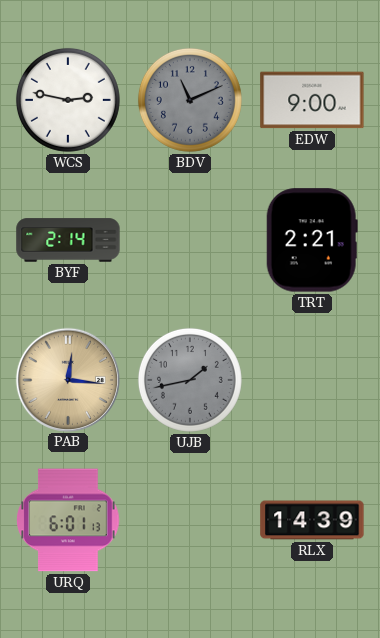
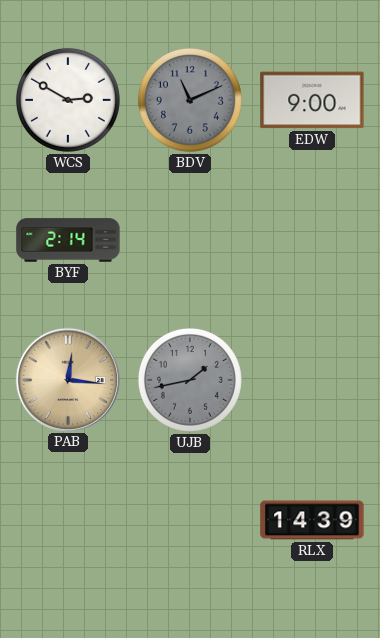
WCS: 2:47 -> 2:50 (68, 100)
TRT: 2:21 -> none (312, 240)
URQ: 6:01 -> none (68, 520)
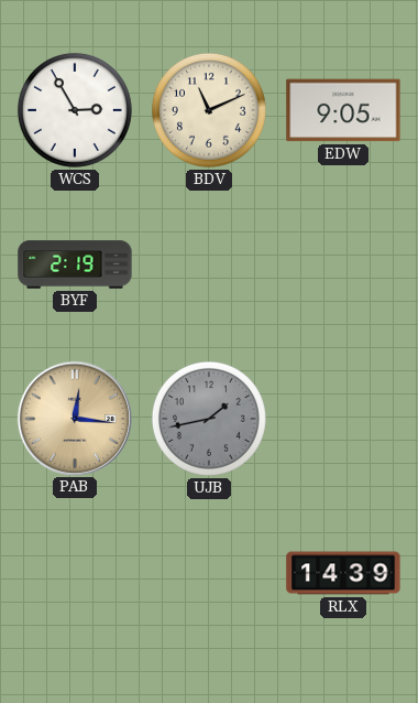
WCS: 2:50 -> 2:55 (75, 110)
BDV dial: grey -> cream (209, 110)
EDW: 9:00 -> 9:05 (343, 110)
BYF: 2:14 -> 2:19 (75, 264)
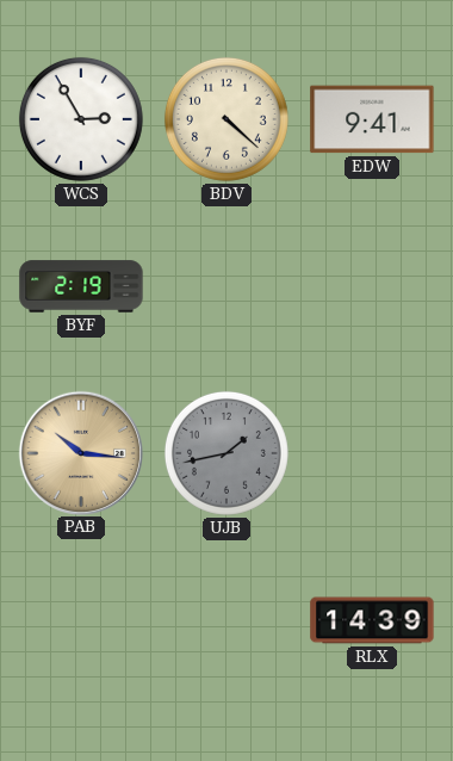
BDV: 11:11 -> 4:22 (226, 119)
EDW: 9:05 -> 9:41 (372, 119)
PAB: 12:16 -> 10:16 (80, 452)
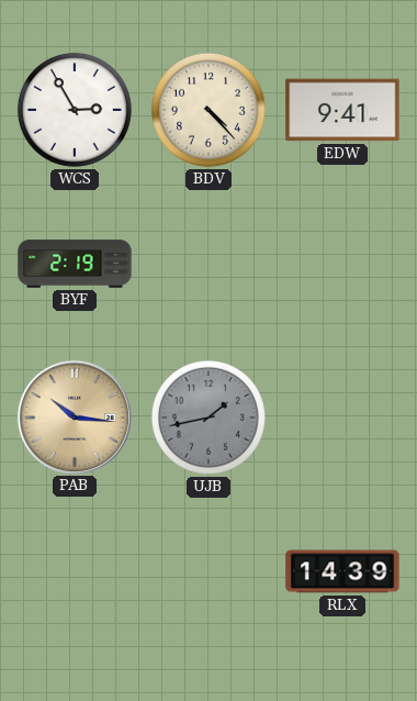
BDV: 4:22 -> 4:23 (208, 110)
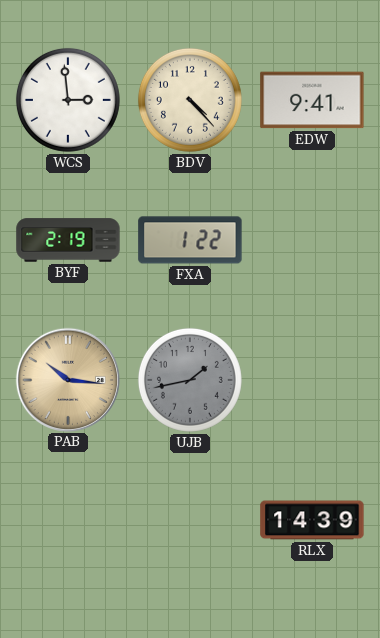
WCS: 2:55 -> 2:59 (68, 100)
FXA: none -> 1:22 (190, 240)
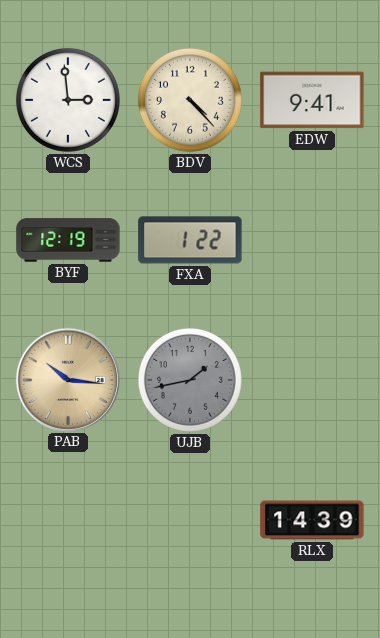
BYF: 2:19 -> 12:19 (68, 240)
